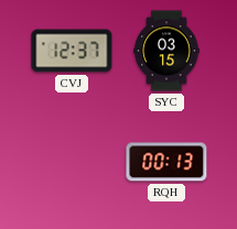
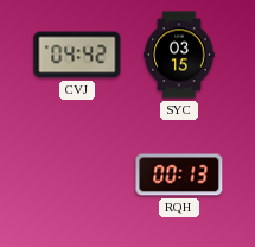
CVJ: 12:37 -> 04:42 (77, 55)
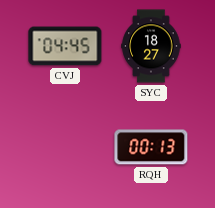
CVJ: 04:42 -> 04:45 (65, 46)
SYC: 03:15 -> 18:27 (151, 46)
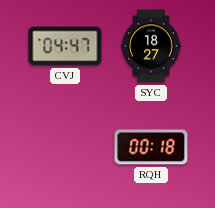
CVJ: 04:45 -> 04:47 (65, 46)
RQH: 00:13 -> 00:18 (151, 147)
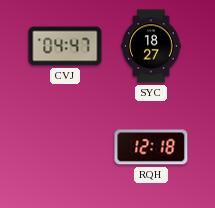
RQH: 00:18 -> 12:18 (151, 147)
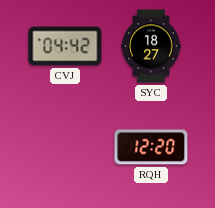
CVJ: 04:47 -> 04:42 (65, 46)
RQH: 12:18 -> 12:20 (151, 147)
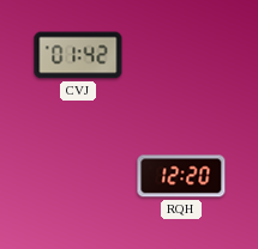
CVJ: 04:42 -> 01:42 (78, 55)
SYC: 18:27 -> none (151, 46)
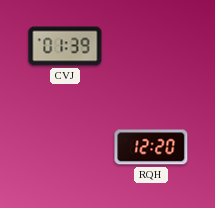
CVJ: 01:42 -> 01:39 (65, 46)
